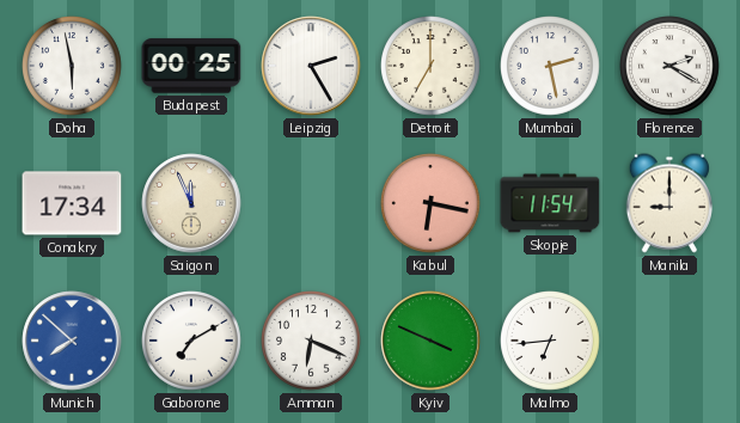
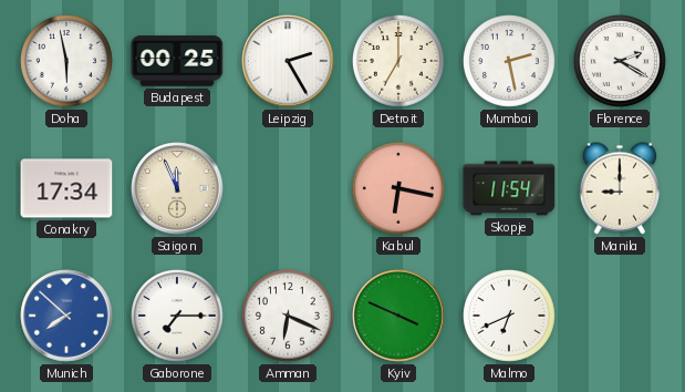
Gaborone: 7:10 -> 7:15 (178, 317)
Malmo: 6:44 -> 6:41 (510, 317)
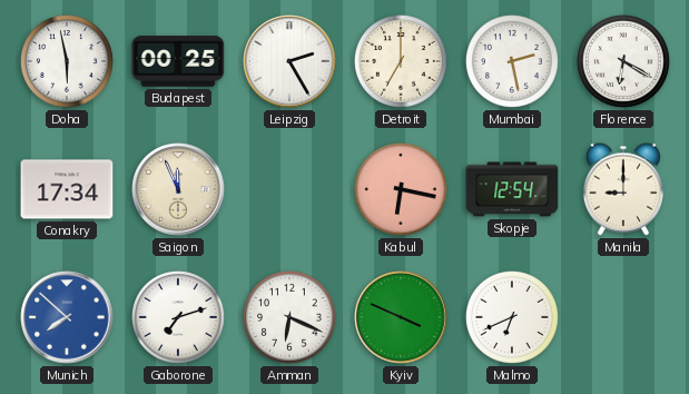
Florence: 2:20 -> 6:20 (624, 62)
Skopje: 11:54 -> 12:54 (512, 189)
Gaborone: 7:15 -> 7:12 (179, 318)
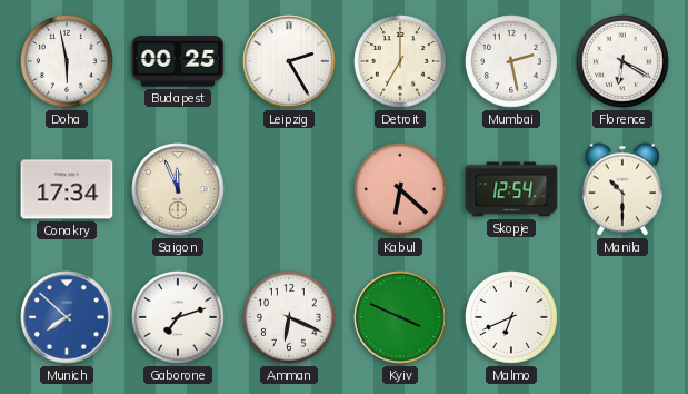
Kabul: 6:17 -> 6:22 (401, 190)
Manila: 9:00 -> 10:30 (621, 189)
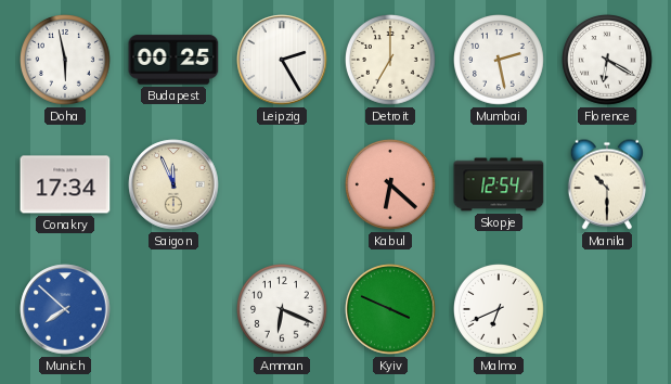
Gaborone: 7:12 -> none (179, 318)
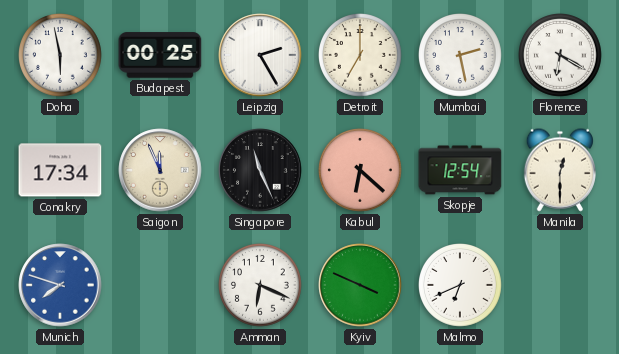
Singapore: none -> 11:26 (260, 170)
Manila: 10:30 -> 12:30 (559, 170)
Munich: 7:52 -> 7:48 (60, 285)
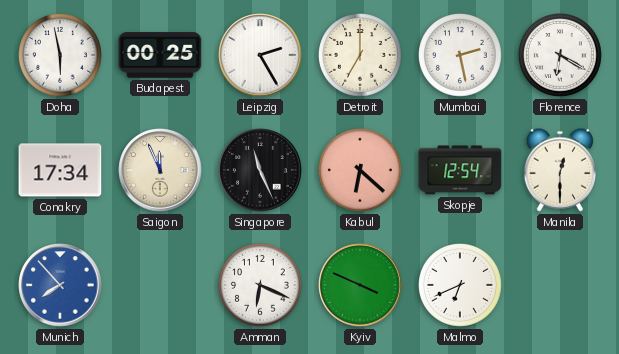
Munich: 7:48 -> 7:53 (60, 285)
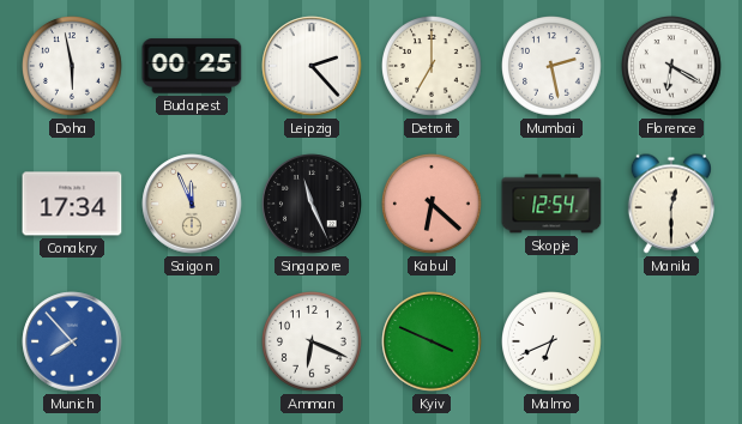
Leipzig: 2:25 -> 2:23 (312, 66)
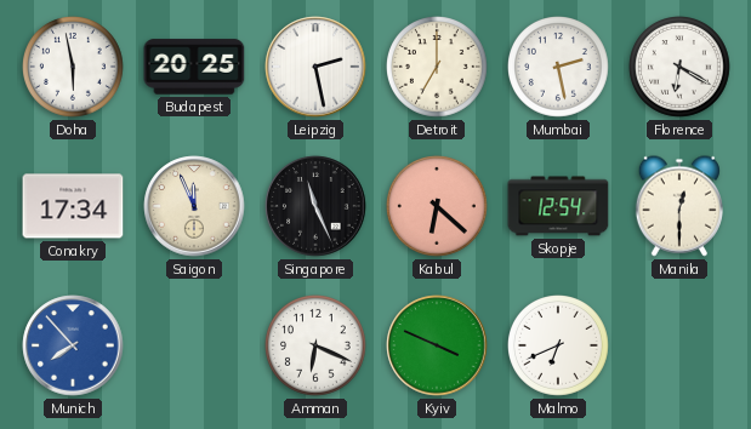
Budapest: 00:25 -> 20:25 (194, 67)
Leipzig: 2:23 -> 2:28 (315, 67)
